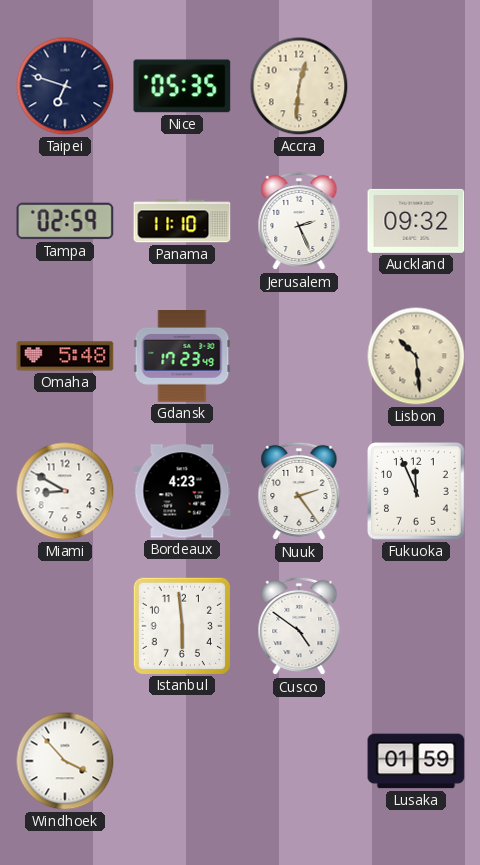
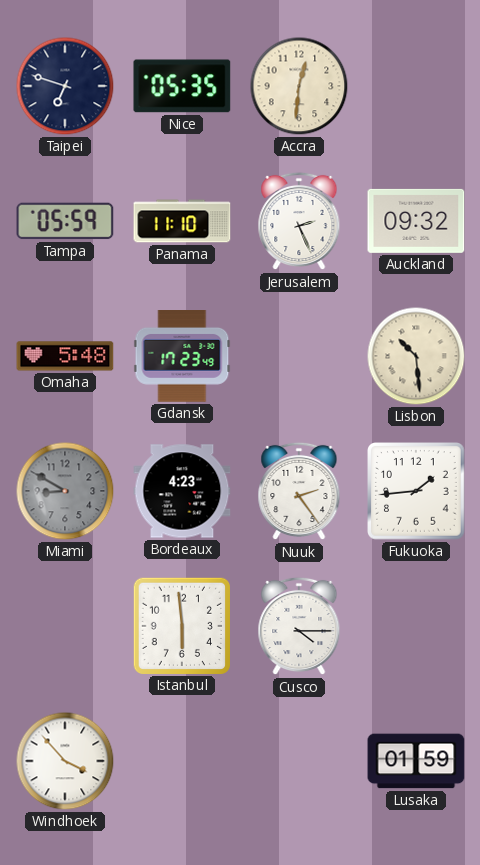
Tampa: 02:59 -> 05:59 (65, 221)
Miami dial: white -> grey (65, 491)
Fukuoka: 11:56 -> 1:44 (417, 492)
Cusco: 4:51 -> 4:15 (299, 626)
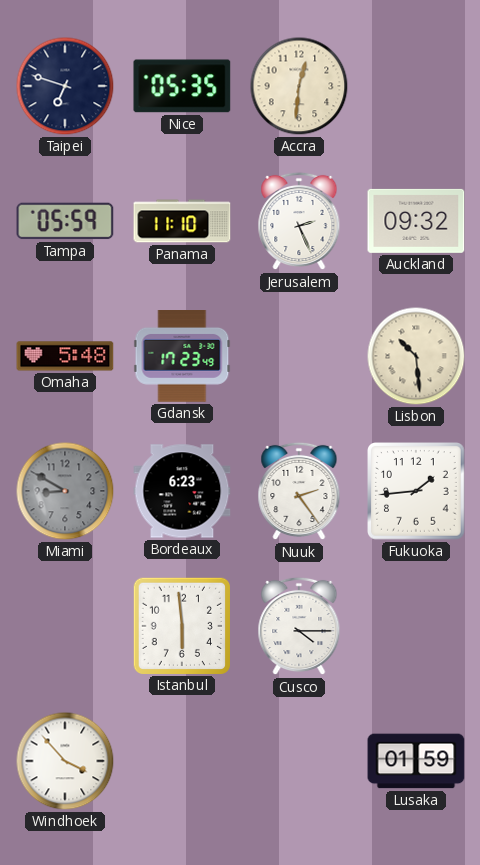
Bordeaux: 4:23 -> 6:23 (182, 491)
